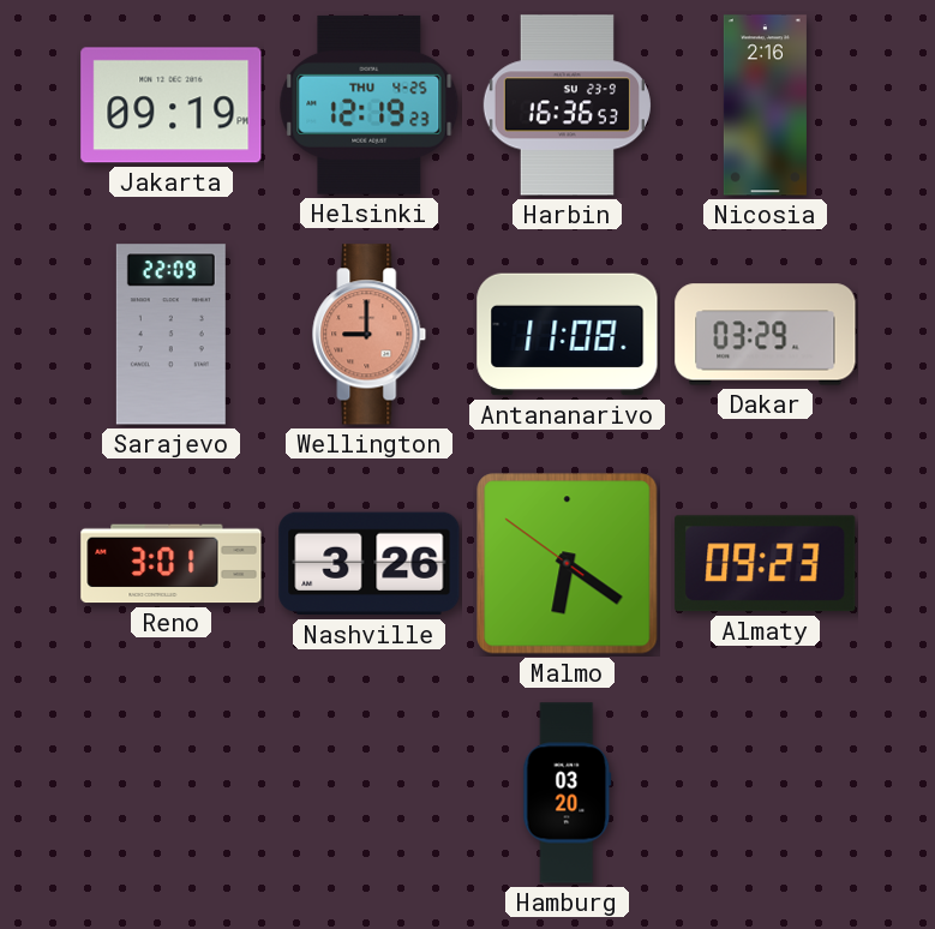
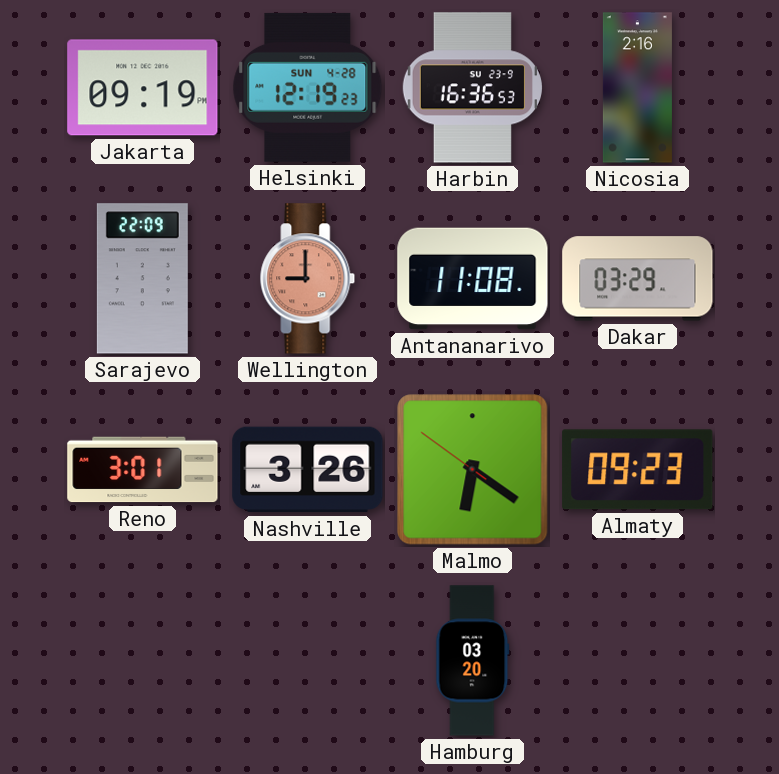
Helsinki date: THU 4-25 -> SUN 4-28 (308, 87)
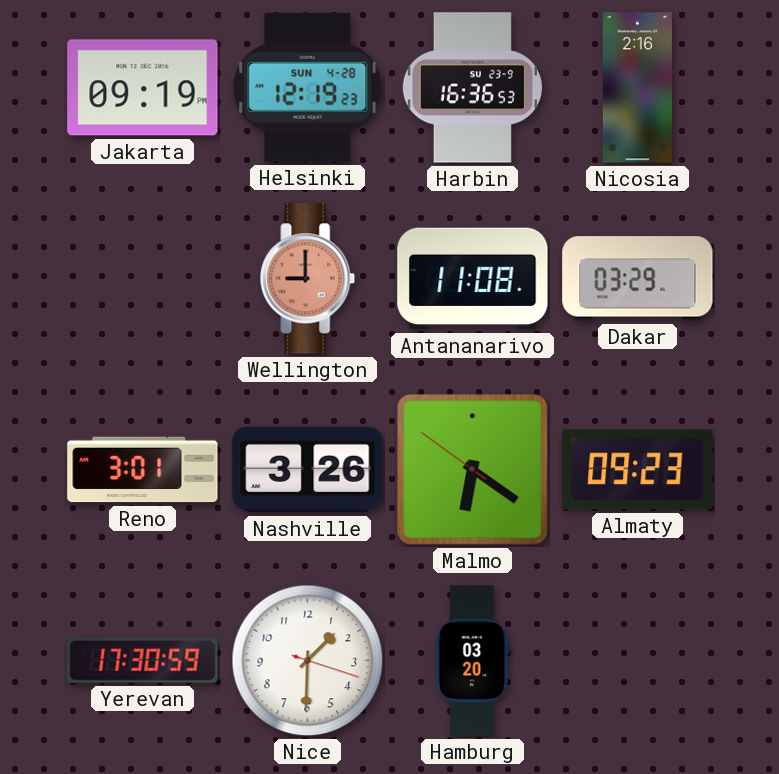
Sarajevo: 22:09 -> none (142, 279)
Yerevan: none -> 17:30 (143, 661)
Nice: none -> 1:30 (308, 661)
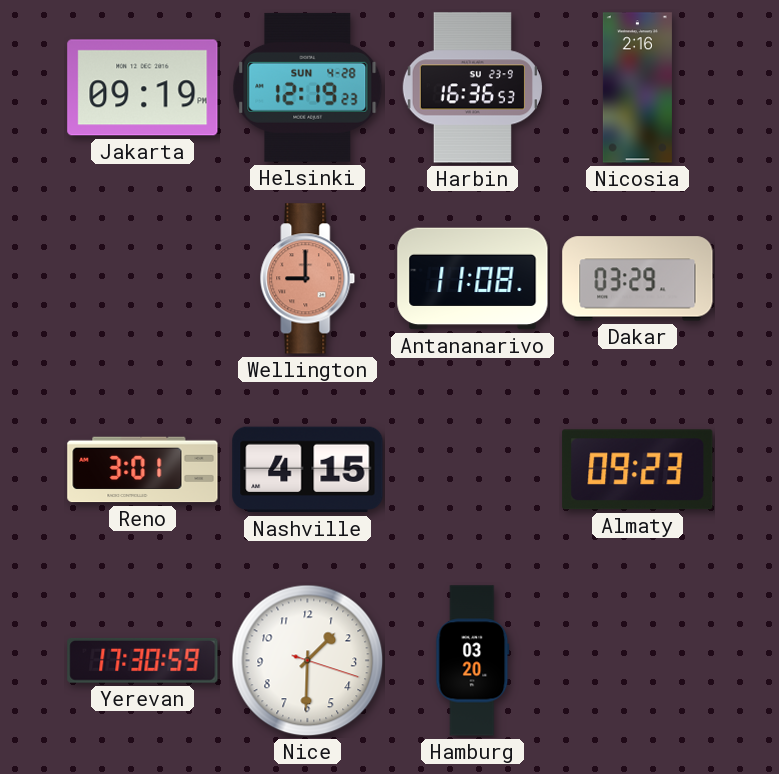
Nashville: 3:26 -> 4:15 (308, 470)
Malmo: 6:20 -> none (473, 470)
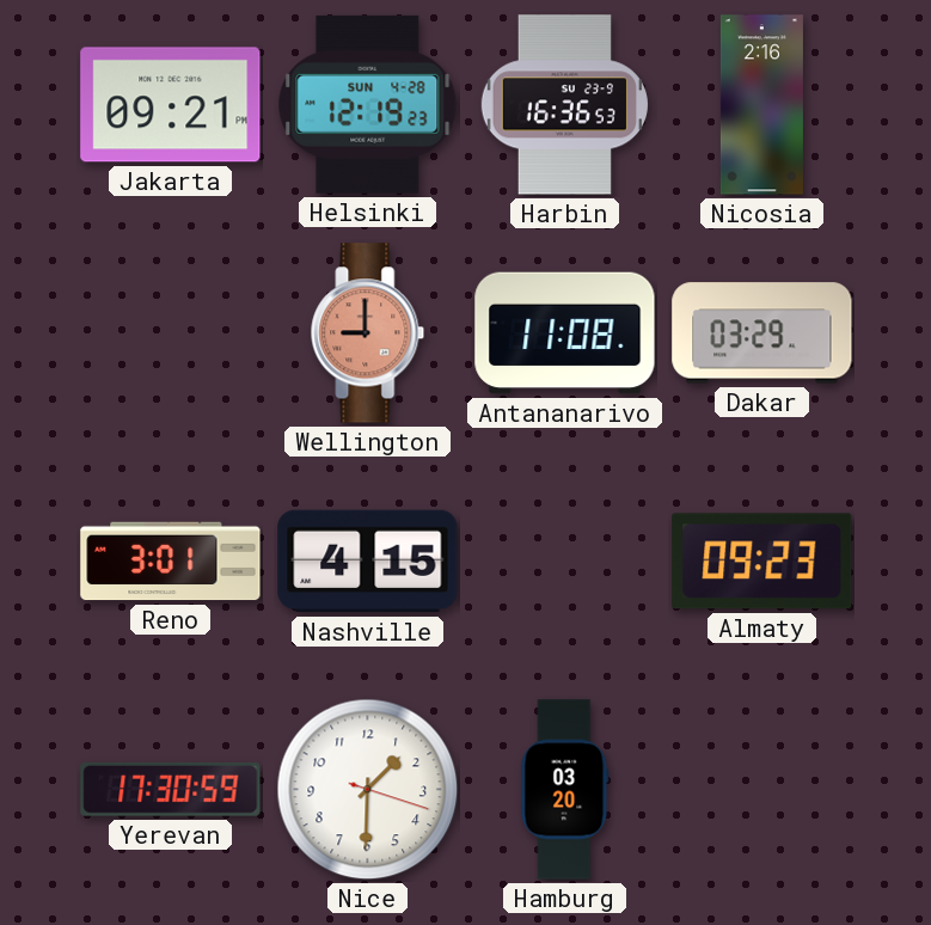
Jakarta: 09:19 -> 09:21 (171, 105)
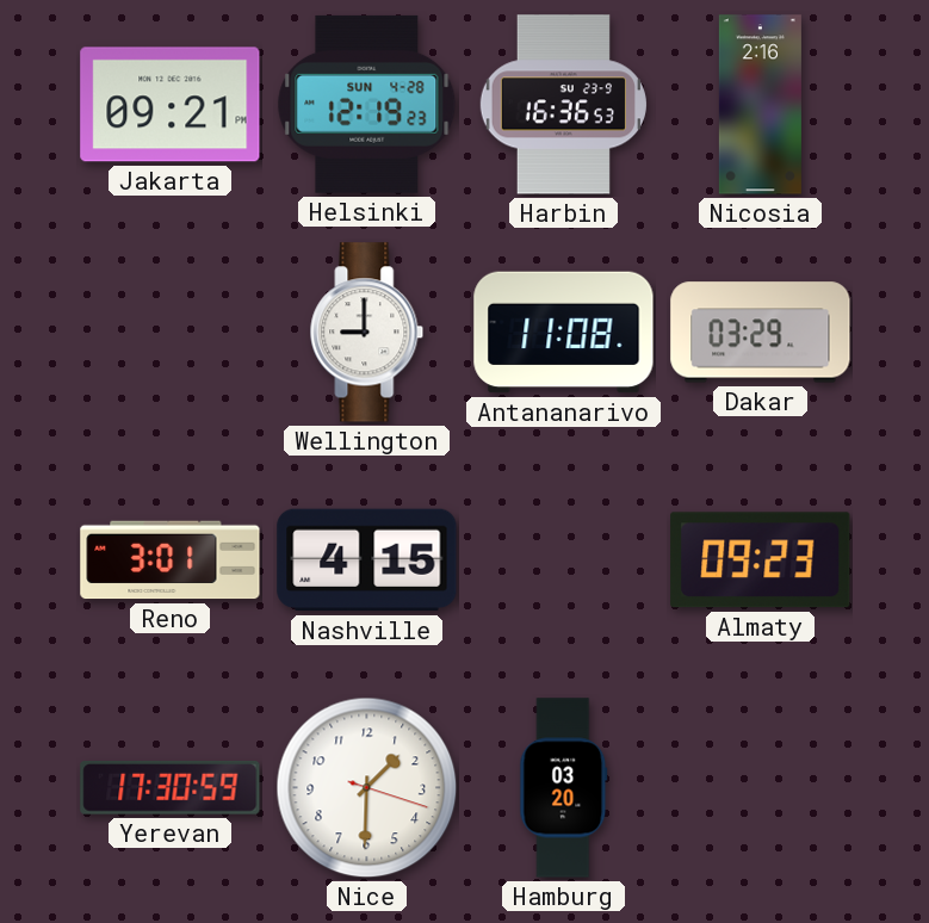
Wellington dial: salmon -> white (367, 333)
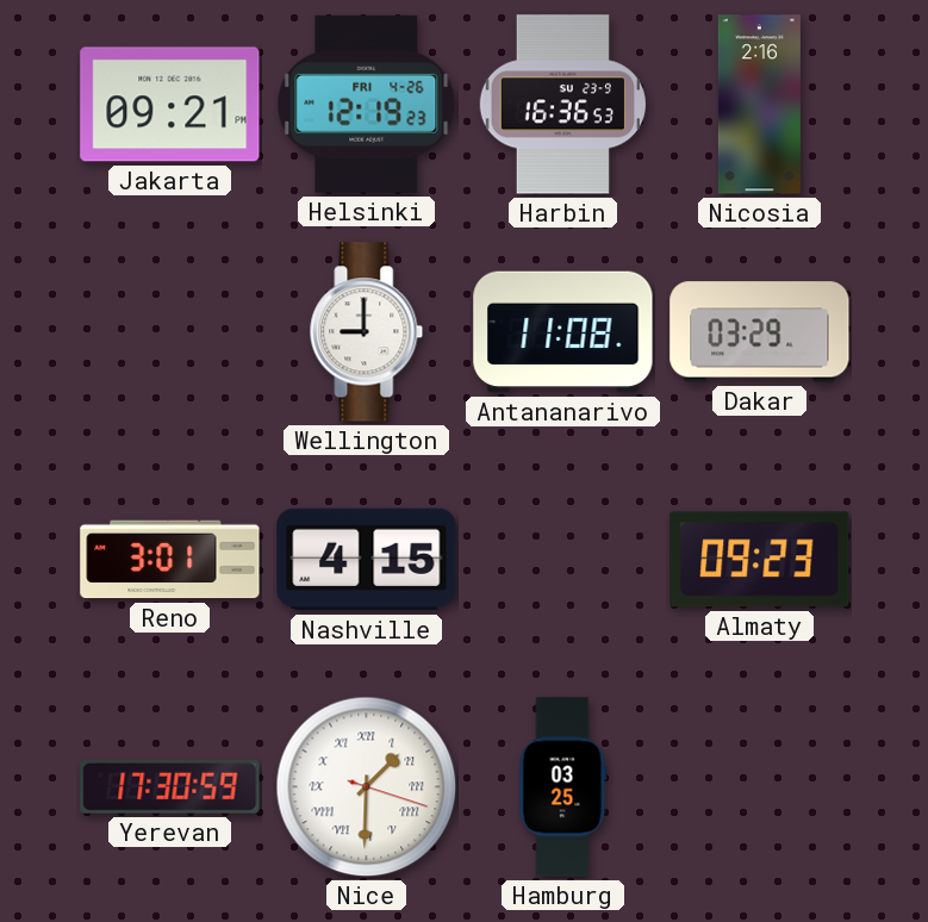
Helsinki date: SUN 4-28 -> FRI 4-26 (367, 104)
Nice numerals: Arabic -> Roman (367, 787)
Hamburg: 03:20 -> 03:25 (563, 787)
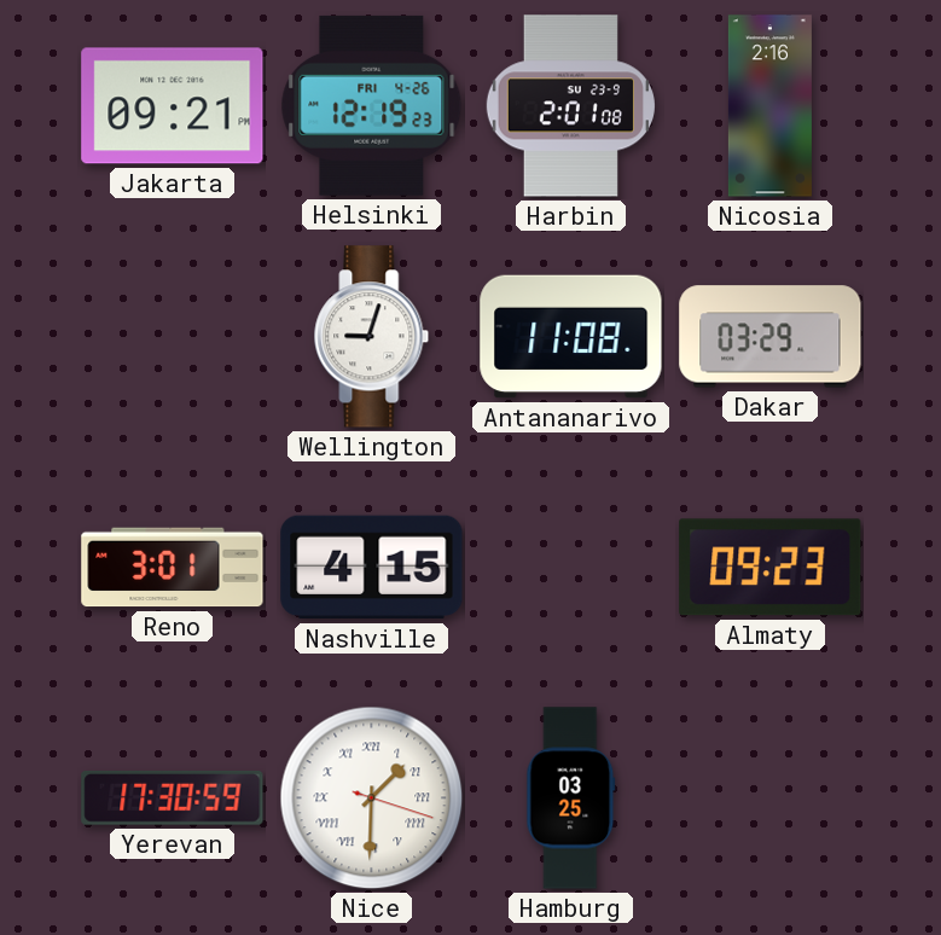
Harbin: 16:36 -> 2:01 (570, 106)
Wellington: 9:00 -> 9:03 (372, 337)
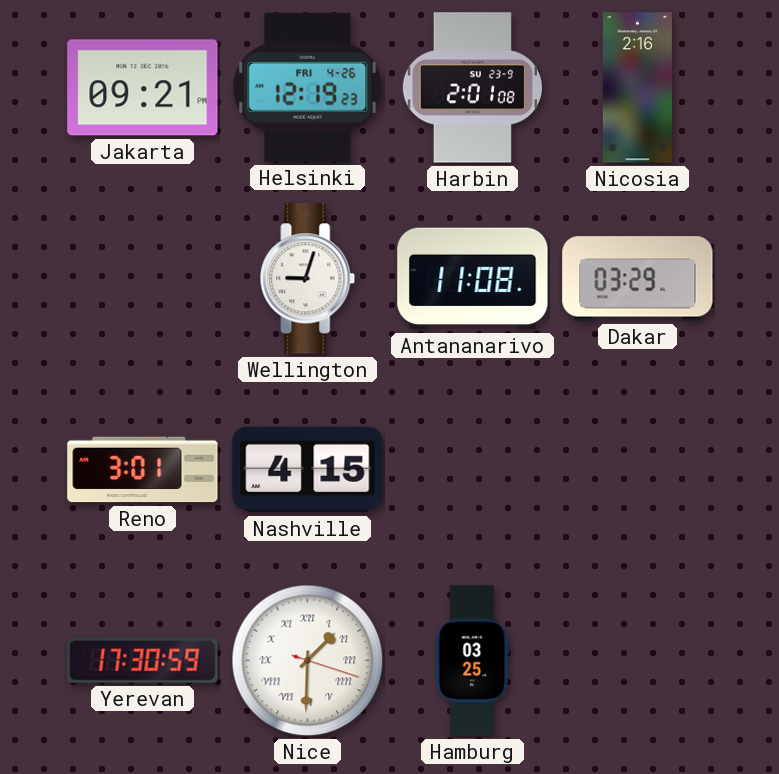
Almaty: 09:23 -> none (771, 568)
